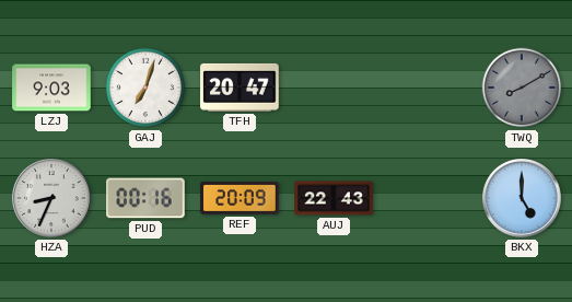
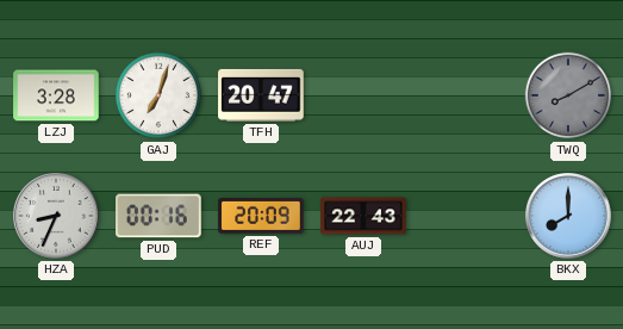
LZJ: 9:03 -> 3:28 (56, 95)
BKX: 5:00 -> 8:00 (569, 217)
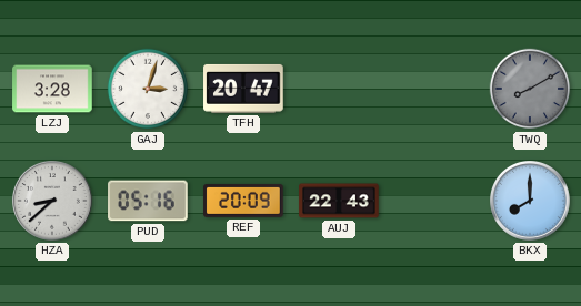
GAJ: 7:03 -> 3:03 (148, 89)
HZA: 8:34 -> 8:38 (53, 202)
PUD: 00:16 -> 05:16 (148, 201)
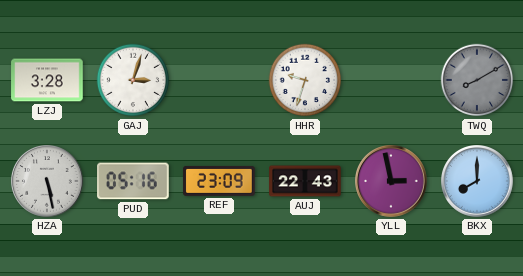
TFH: 20:47 -> none (243, 89)
HHR: none -> 9:33 (305, 80)
HZA: 8:38 -> 5:28 (48, 182)
REF: 20:09 -> 23:09 (219, 181)
YLL: none -> 2:58 (392, 182)
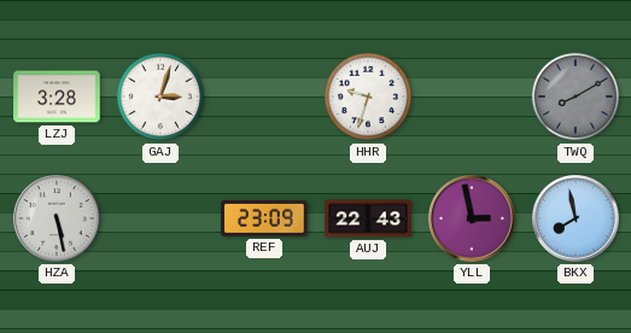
PUD: 05:16 -> none (133, 181)
BKX: 8:00 -> 7:58 (577, 220)
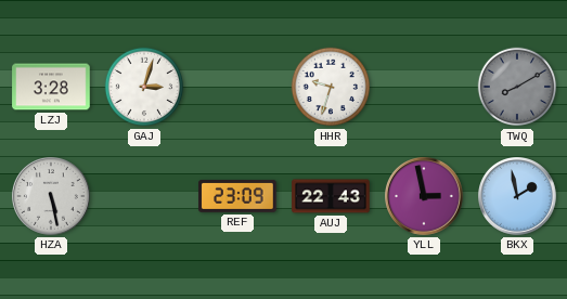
BKX: 7:58 -> 1:58 (518, 197)
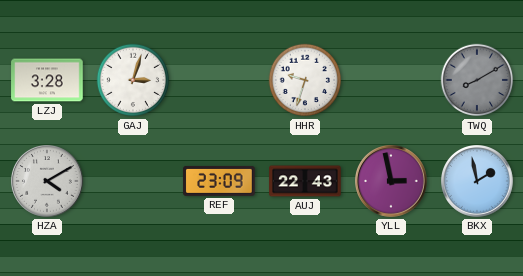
HZA: 5:28 -> 4:10 (48, 182)
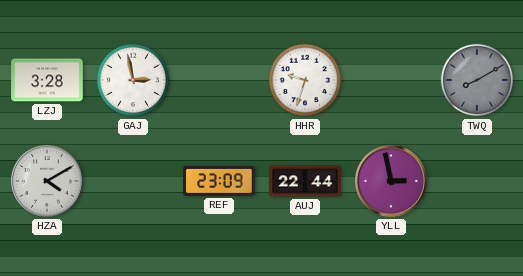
GAJ: 3:03 -> 2:58 (133, 80)
AUJ: 22:43 -> 22:44 (305, 181)
BKX: 1:58 -> none (478, 182)
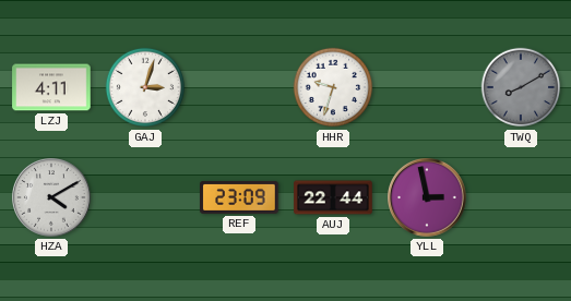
LZJ: 3:28 -> 4:11 (51, 87)
GAJ: 2:58 -> 3:03 (145, 87)
